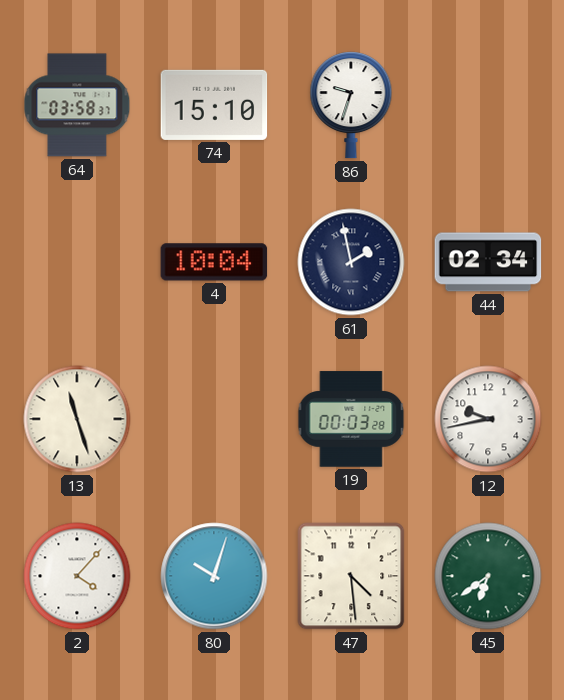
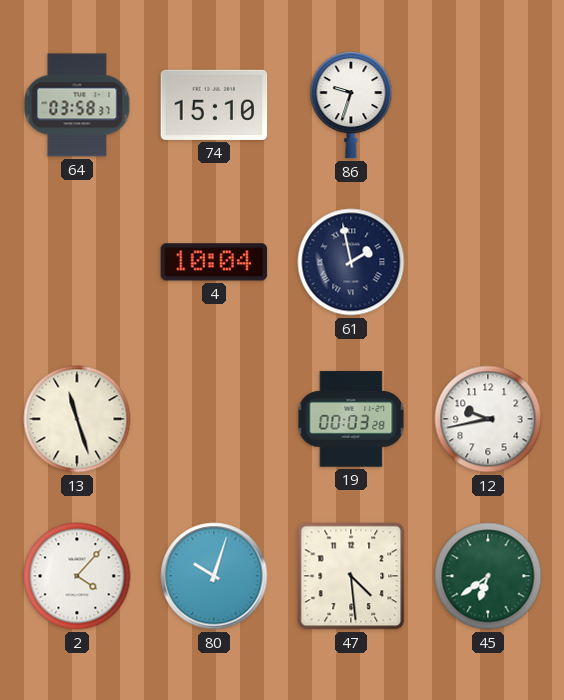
44: 02:34 -> none (488, 262)
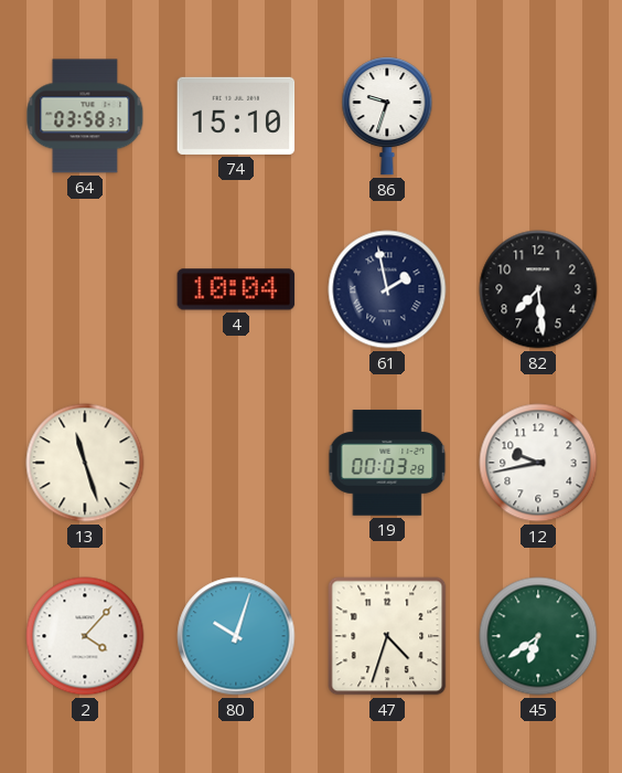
82: none -> 7:29 (538, 289)
47: 4:29 -> 4:33 (387, 636)
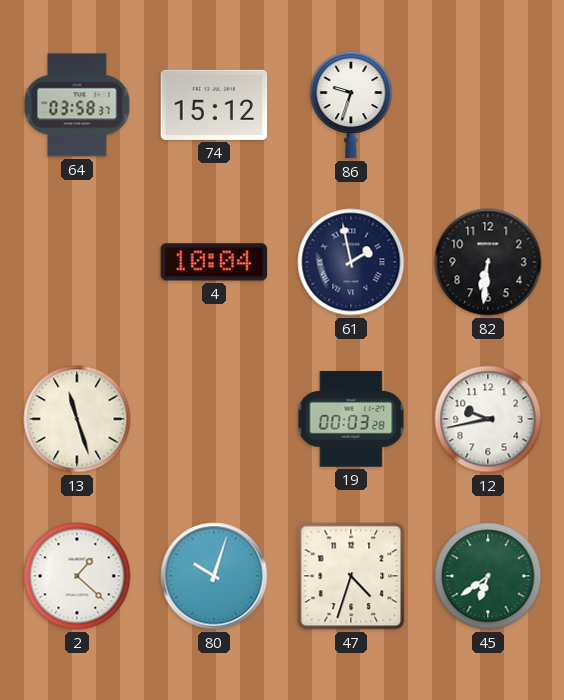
74: 15:10 -> 15:12 (214, 105)
82: 7:29 -> 6:31 (488, 262)
2: 4:07 -> 1:22 (77, 576)
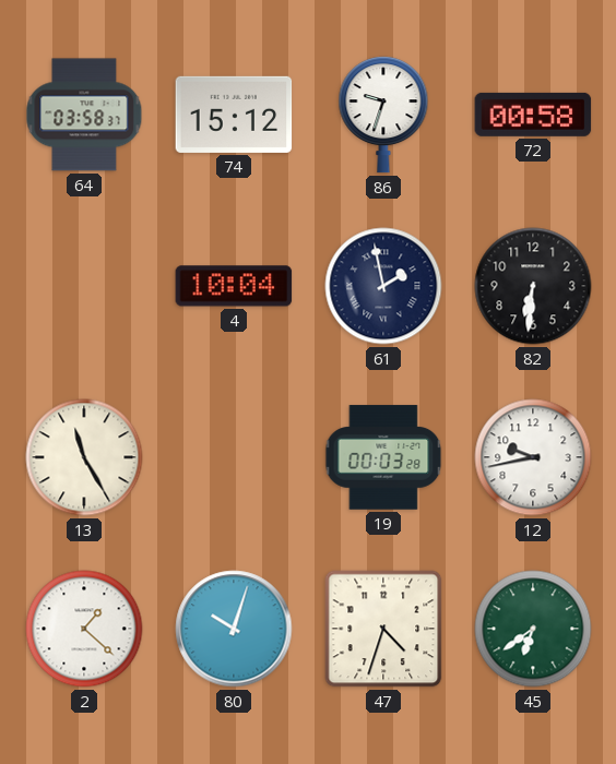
72: none -> 00:58 (533, 115)
13: 11:27 -> 11:25 (84, 457)
